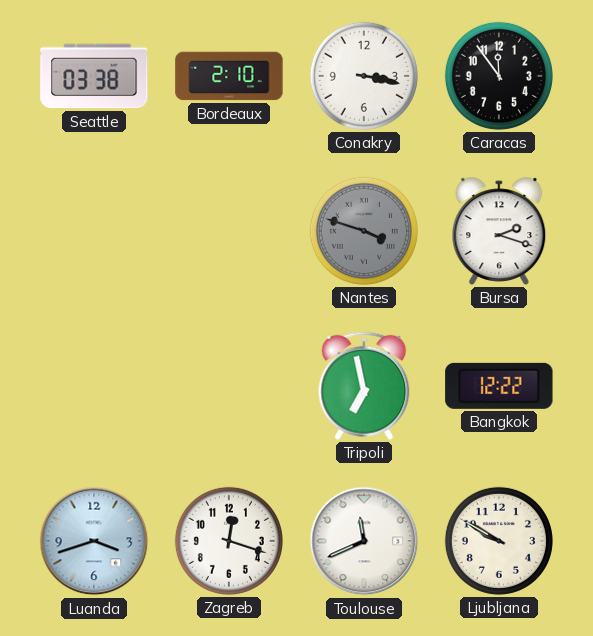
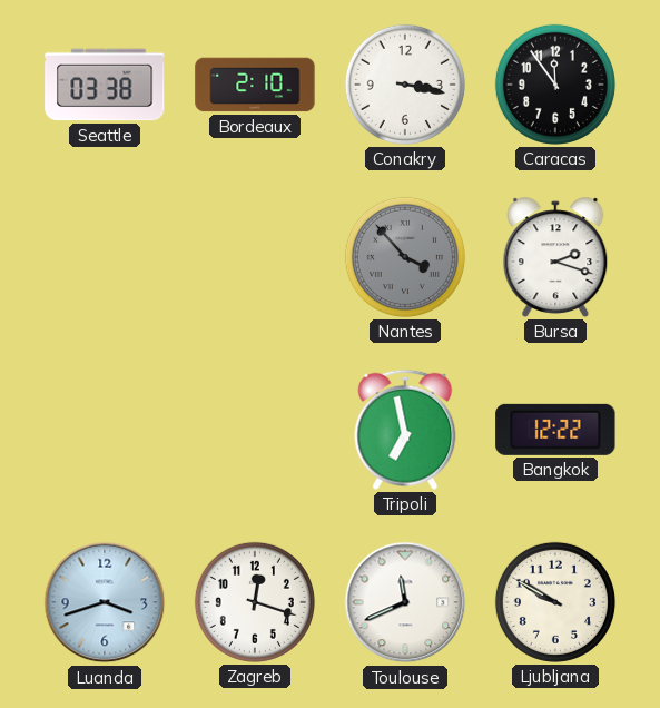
Nantes: 3:48 -> 3:53 (405, 257)
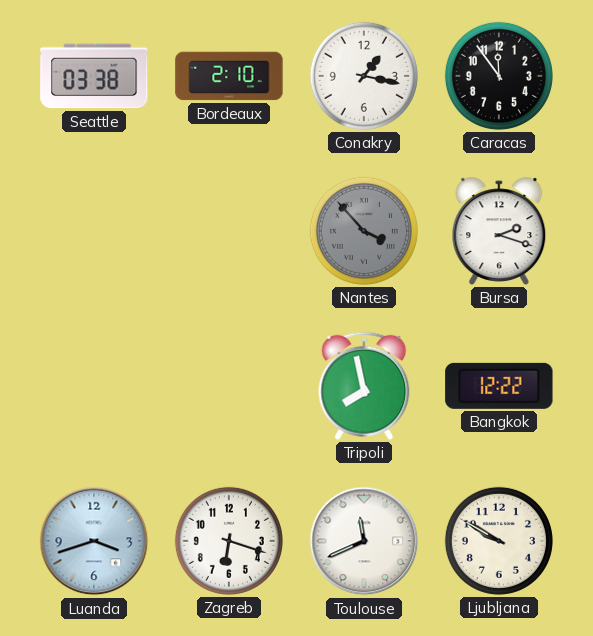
Conakry: 3:17 -> 1:17 (364, 76)
Tripoli: 6:58 -> 7:58 (364, 386)
Zagreb: 12:18 -> 6:18 (229, 541)
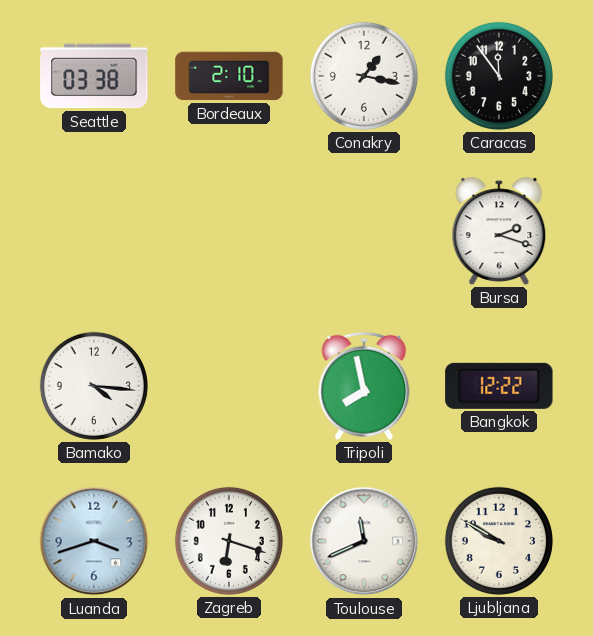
Nantes: 3:53 -> none (364, 231)
Bamako: none -> 4:16 (94, 386)
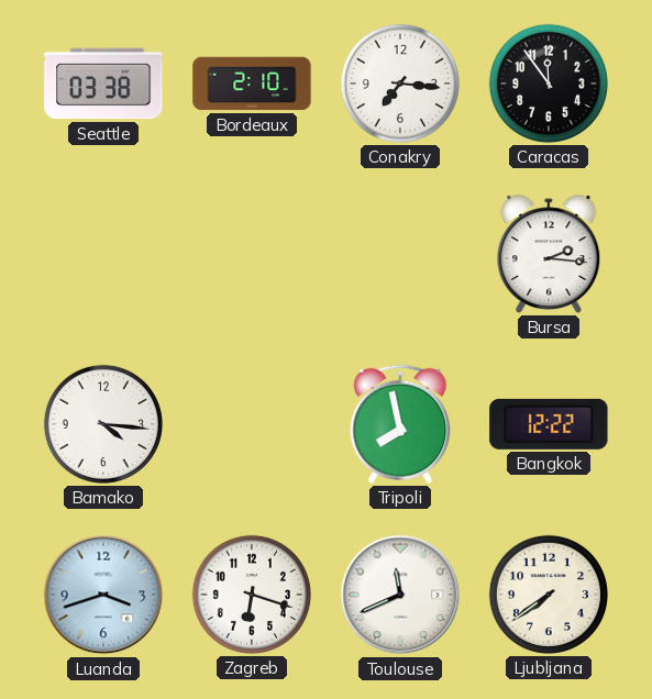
Conakry: 1:17 -> 7:16 (400, 84)
Bursa: 2:18 -> 2:16 (549, 254)
Ljubljana: 9:50 -> 7:39 (549, 595)
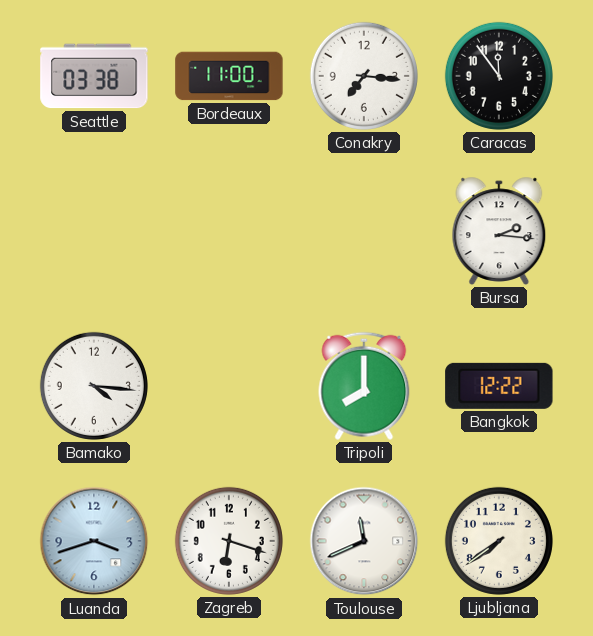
Bordeaux: 2:10 -> 11:00 (229, 76)
Tripoli: 7:58 -> 8:00 (364, 386)
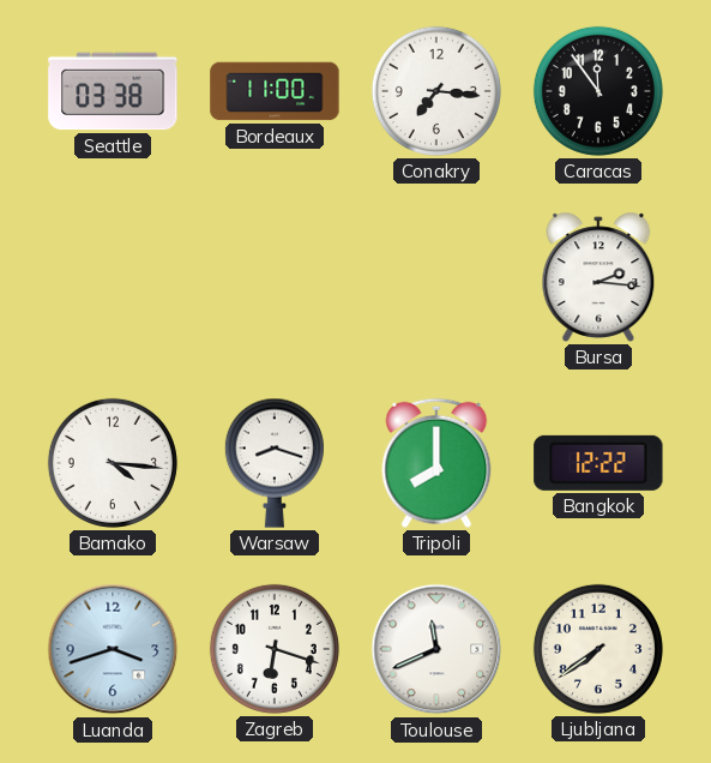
Warsaw: none -> 8:18 (275, 463)
